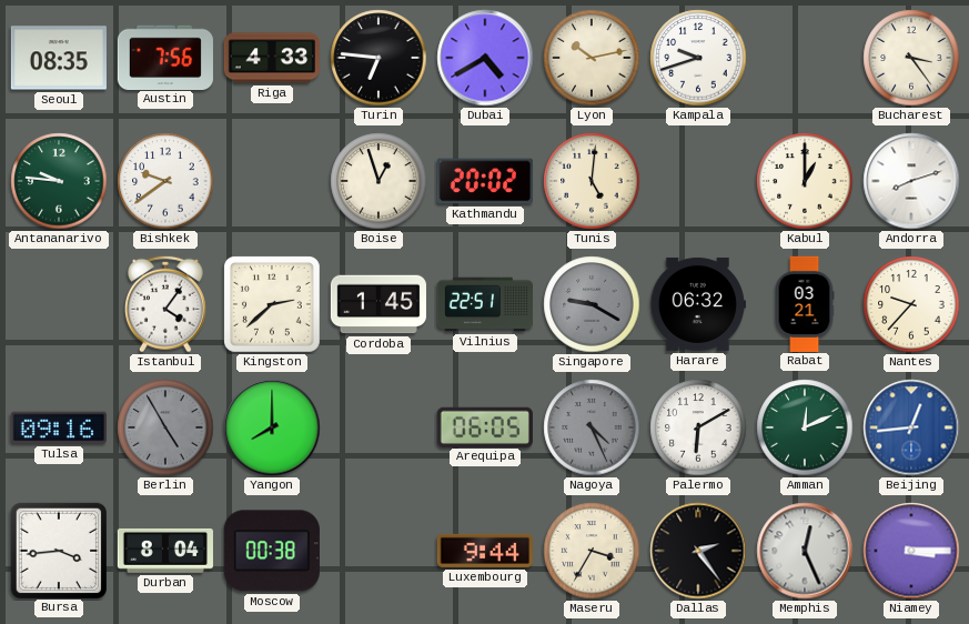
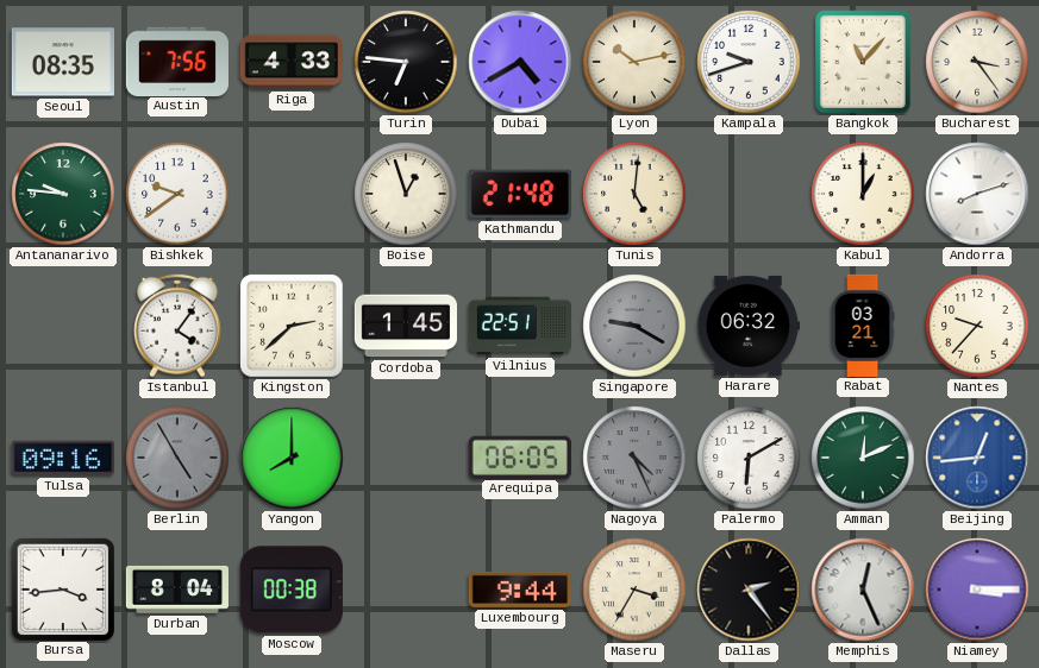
Bangkok: none -> 11:07 (863, 62)
Kathmandu: 20:02 -> 21:48 (520, 194)
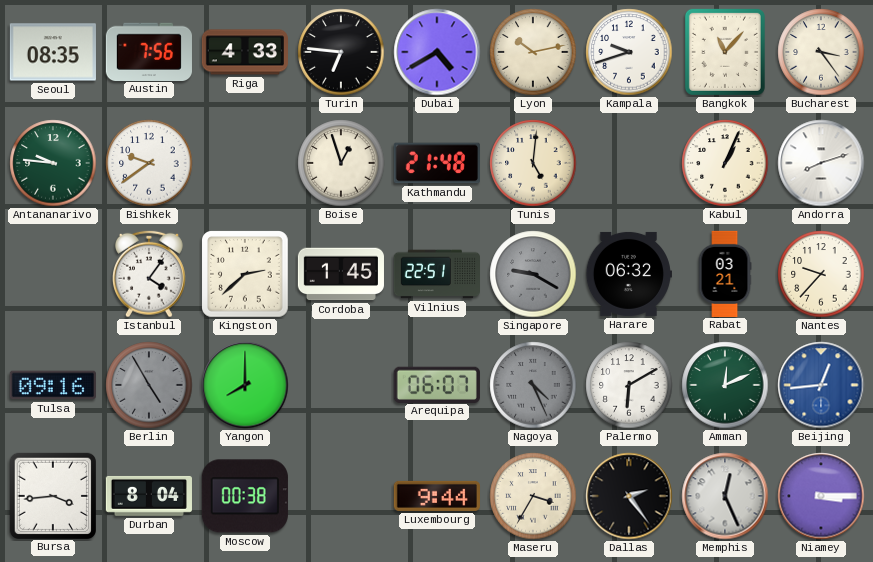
Kabul: 1:00 -> 1:04 (725, 163)
Arequipa: 06:05 -> 06:07 (437, 384)
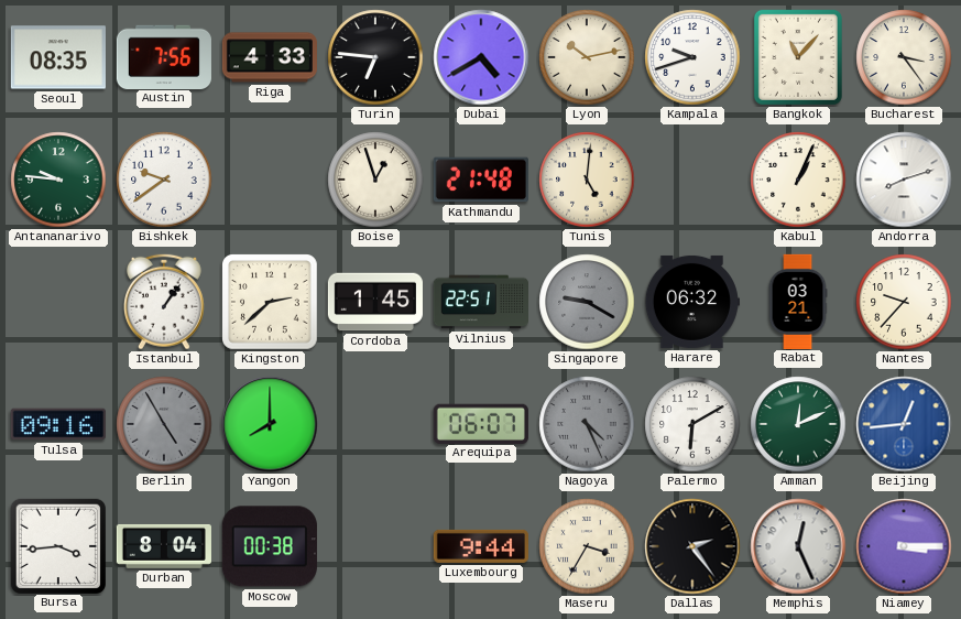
Istanbul: 4:06 -> 1:06 (165, 302)
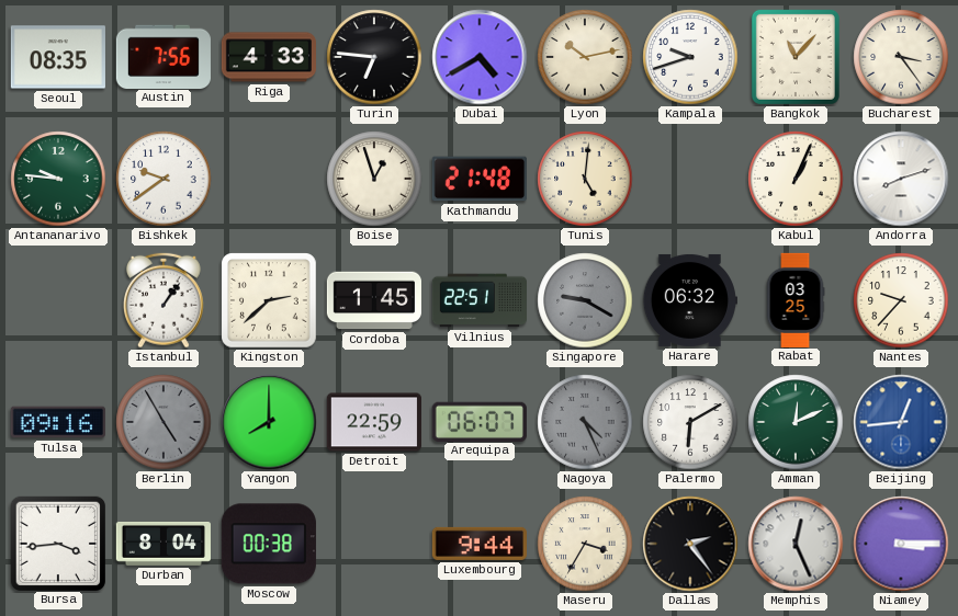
Rabat: 03:21 -> 03:25 (796, 299)
Detroit: none -> 22:59 (374, 422)
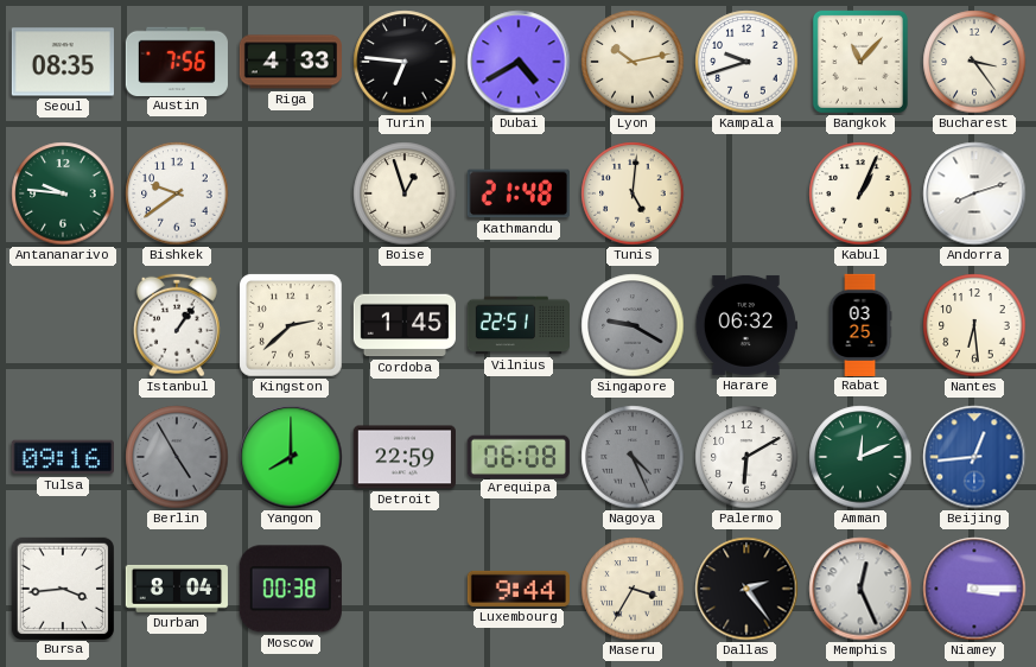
Nantes: 9:37 -> 6:29 (974, 325)
Arequipa: 06:07 -> 06:08 (519, 456)
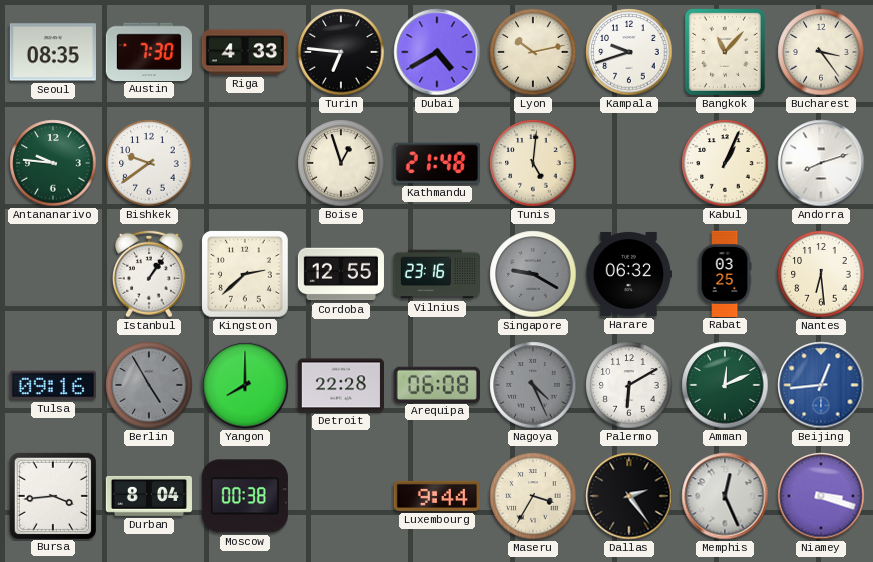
Austin: 7:56 -> 7:30 (149, 51)
Cordoba: 1:45 -> 12:55 (341, 274)
Vilnius: 22:51 -> 23:16 (436, 274)
Detroit: 22:59 -> 22:28 (341, 385)
Niamey: 3:15 -> 3:18 (821, 496)
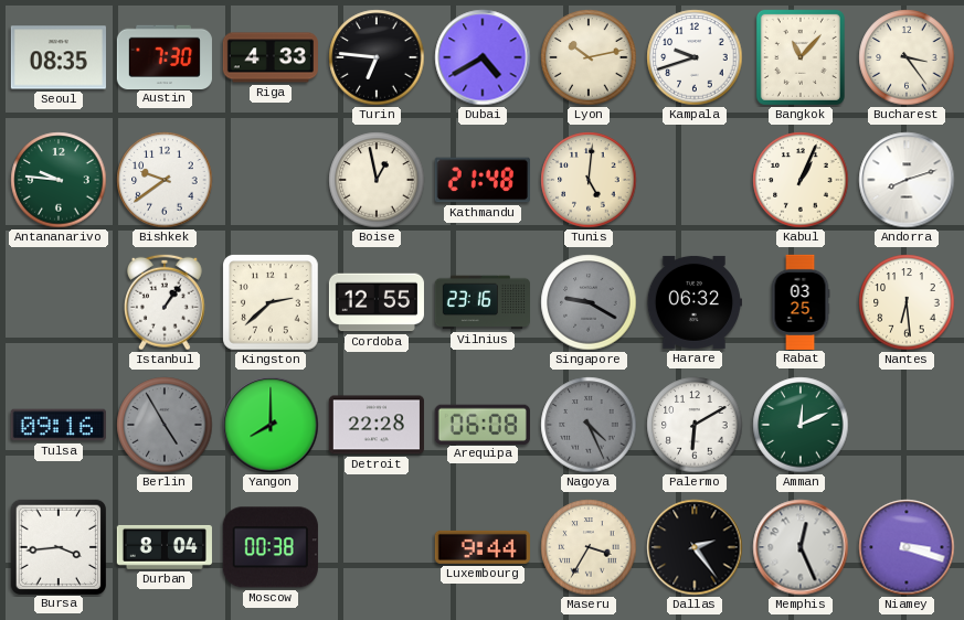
Boise: 12:57 -> 12:58 (377, 180)
Beijing: 12:44 -> none (821, 385)
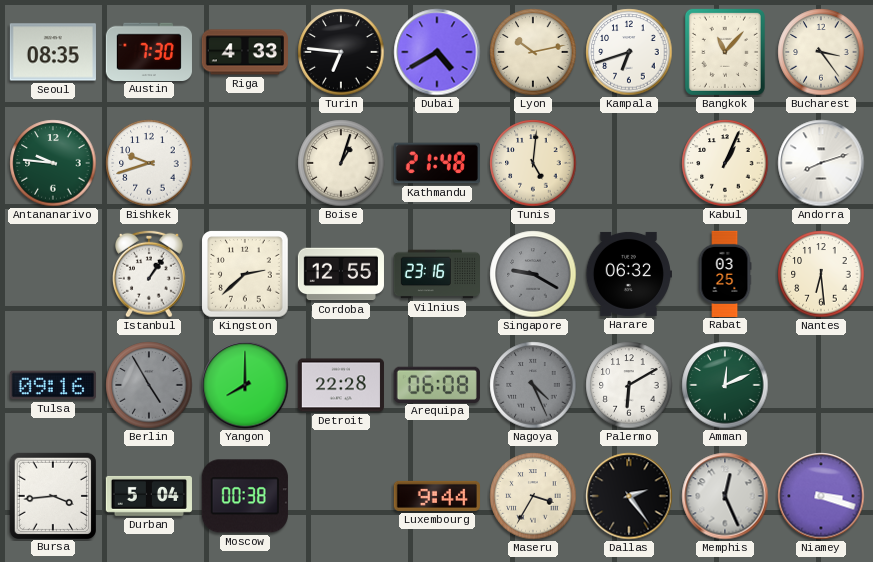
Kampala: 9:42 -> 6:42 (629, 52)
Bishkek: 9:39 -> 9:42 (149, 163)
Boise: 12:58 -> 1:03 (341, 163)
Durban: 8:04 -> 5:04 (149, 496)
